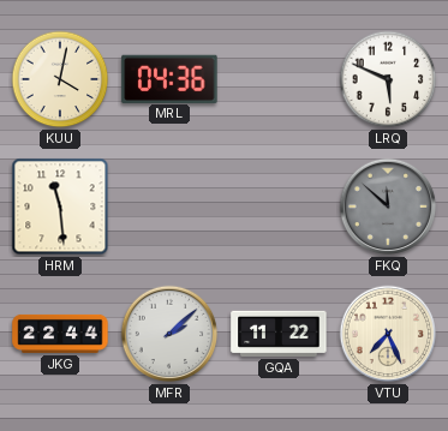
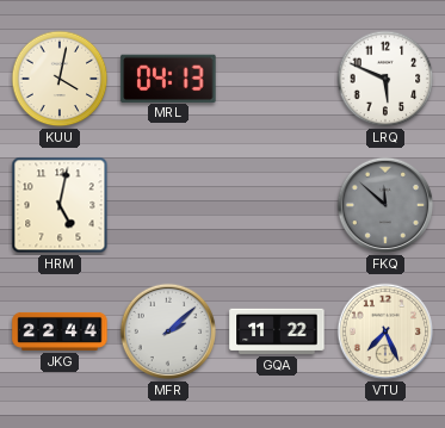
MRL: 04:36 -> 04:13 (168, 77)
HRM: 11:29 -> 5:02 (60, 205)
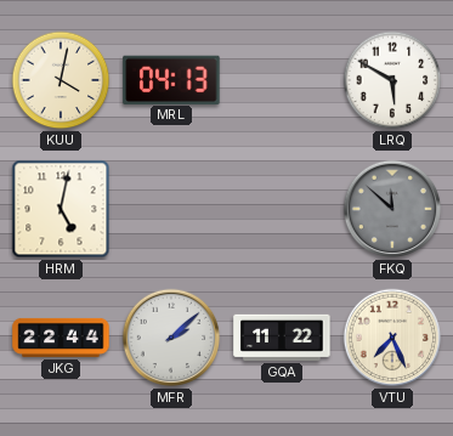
LRQ: 5:49 -> 5:50 (392, 80)
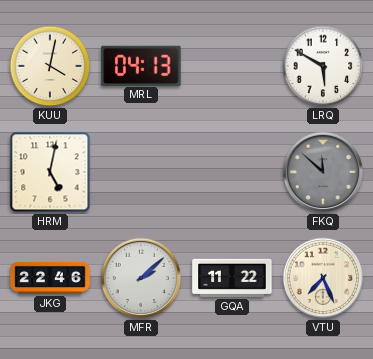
JKG: 22:44 -> 22:46 (50, 278)
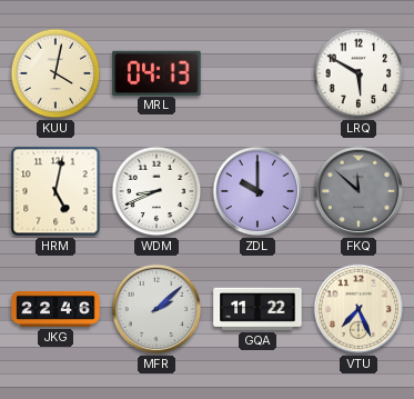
WDM: none -> 8:41 (156, 191)
ZDL: none -> 10:00 (258, 191)
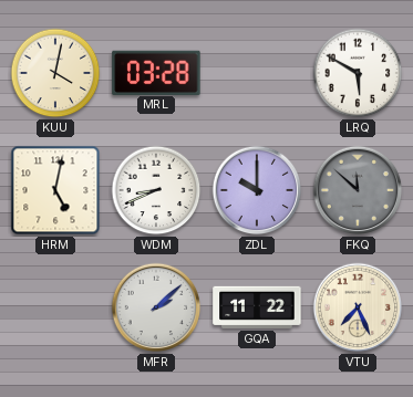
MRL: 04:13 -> 03:28 (156, 72)
JKG: 22:46 -> none (55, 309)
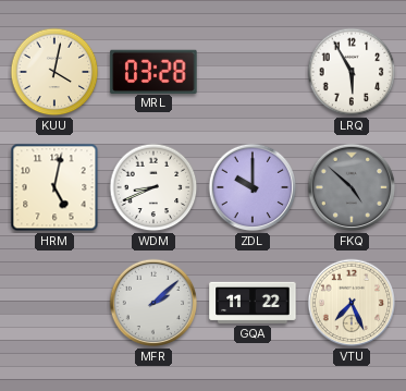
LRQ: 5:50 -> 5:55 (352, 72)
FKQ: 11:52 -> 4:52 (352, 187)
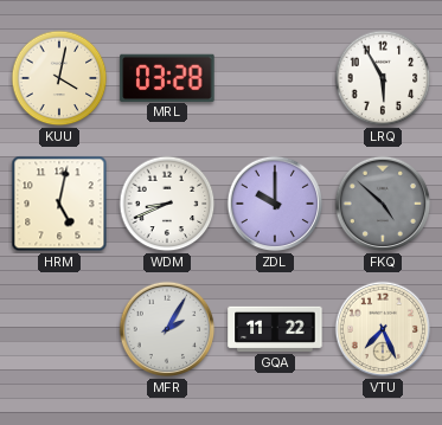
MFR: 2:08 -> 2:05 (167, 329)
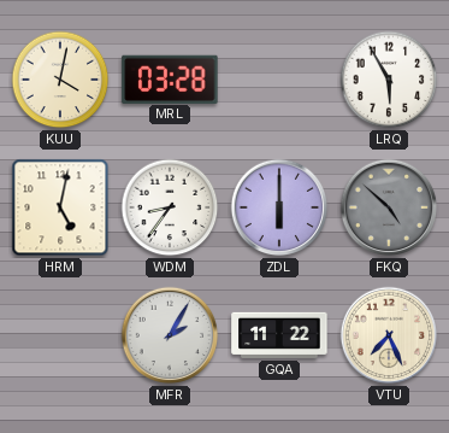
WDM: 8:41 -> 8:36 (170, 207)
ZDL: 10:00 -> 6:00 (279, 207)
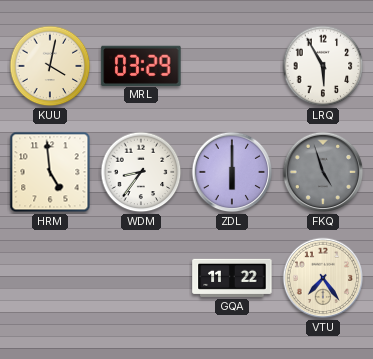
MRL: 03:28 -> 03:29 (141, 65)
HRM: 5:02 -> 4:59 (50, 172)
FKQ: 4:52 -> 4:57 (323, 172)
MFR: 2:05 -> none (170, 335)
VTU: 7:26 -> 7:24 (323, 278)
